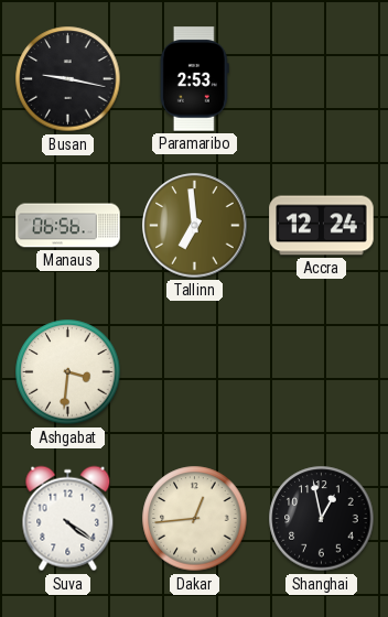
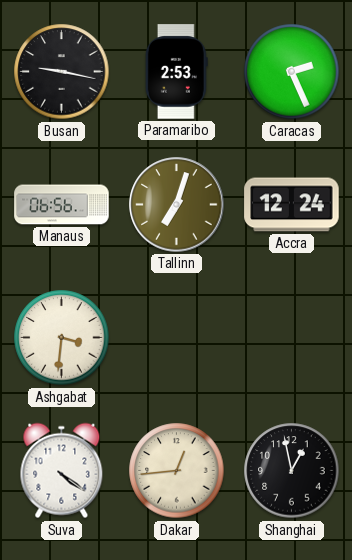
Caracas: none -> 2:26 (292, 72)
Tallinn: 6:59 -> 7:03 (177, 205)
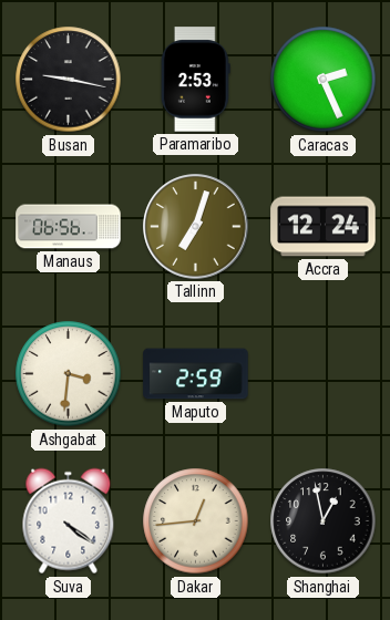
Maputo: none -> 2:59 (196, 374)
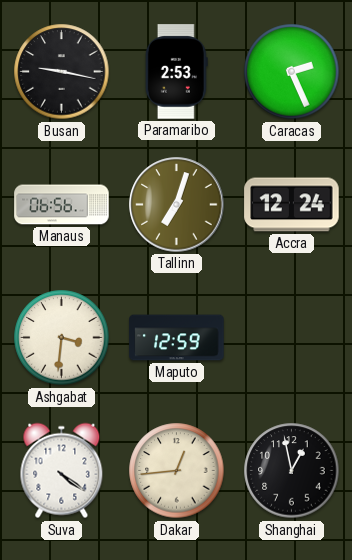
Maputo: 2:59 -> 12:59 (177, 338)
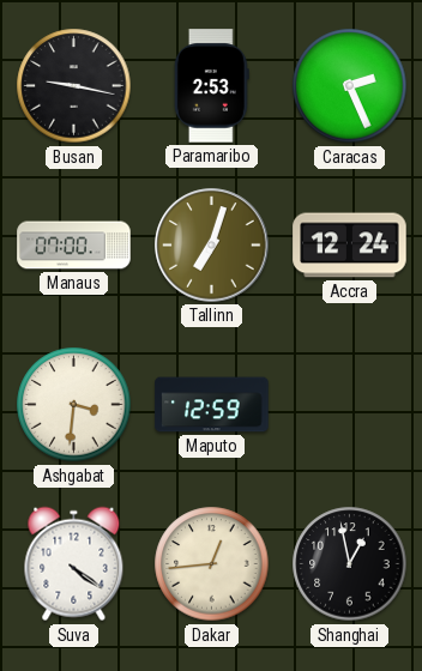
Manaus: 06:56 -> 07:00 (74, 246)
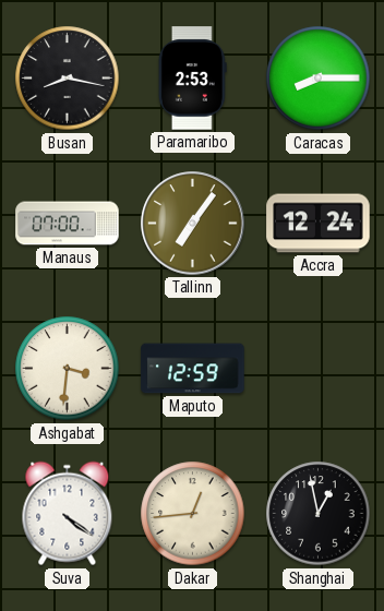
Busan: 9:17 -> 8:17 (68, 79)
Caracas: 2:26 -> 8:15 (319, 79)
Tallinn: 7:03 -> 7:06 (193, 224)
